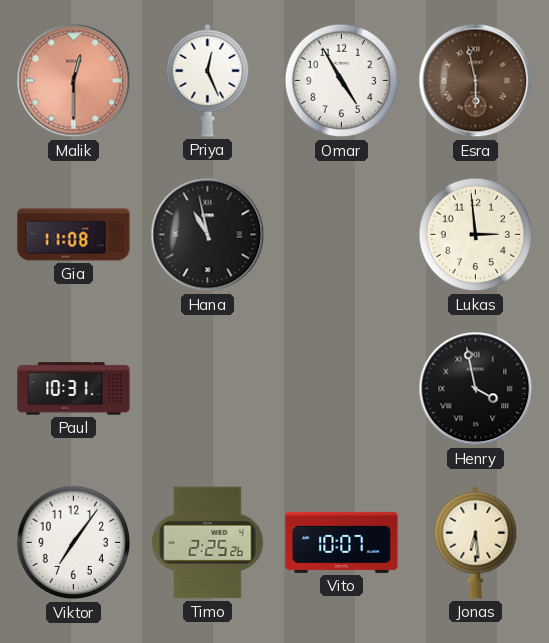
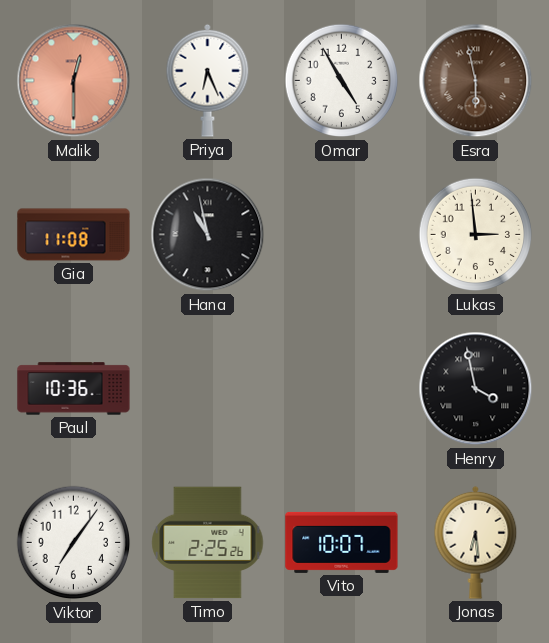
Priya: 12:26 -> 6:26 (208, 80)
Paul: 10:31 -> 10:36 (74, 389)
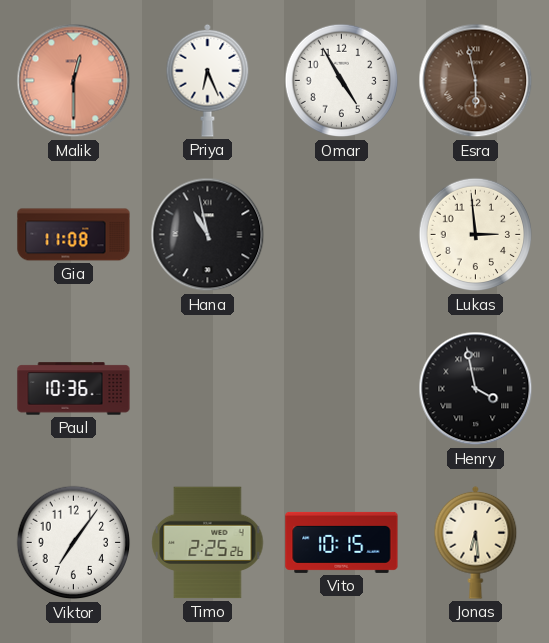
Vito: 10:07 -> 10:15 (342, 542)
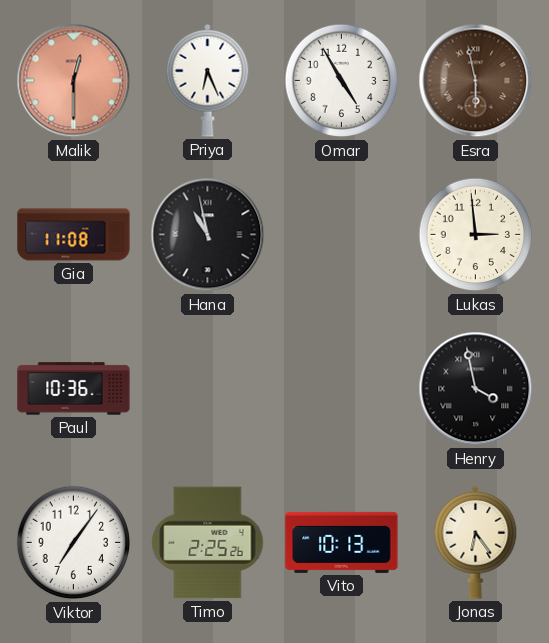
Vito: 10:15 -> 10:13 (342, 542)
Jonas: 6:29 -> 6:24 (476, 542)
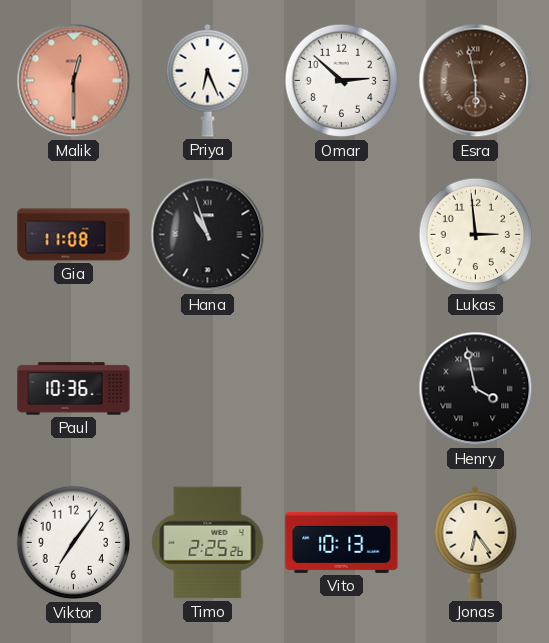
Omar: 4:55 -> 2:52 (342, 81)
Hana: 10:58 -> 10:57 (208, 235)
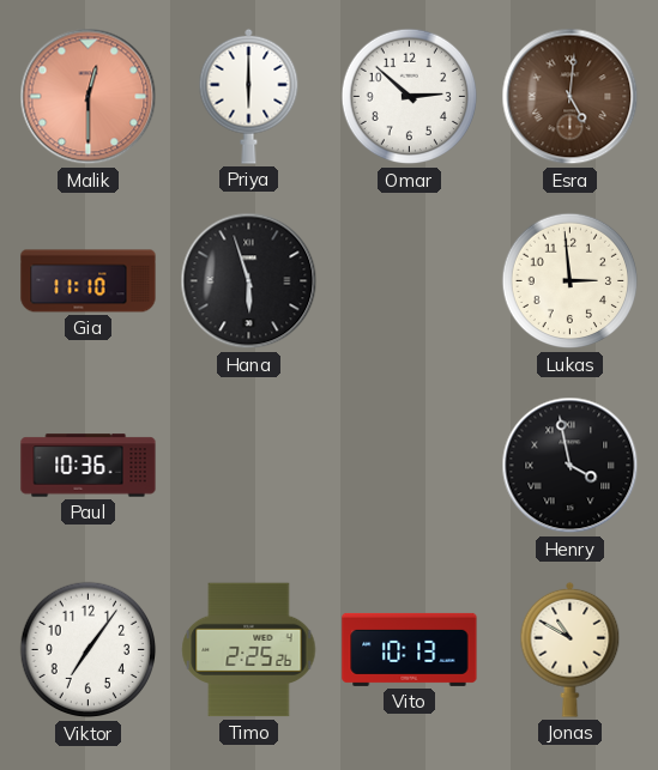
Priya: 6:26 -> 6:00 (249, 96)
Esra: 5:58 -> 5:01 (571, 97)
Gia: 11:08 -> 11:10 (89, 281)
Hana: 10:57 -> 5:57 (249, 281)
Jonas: 6:24 -> 10:50 (571, 649)
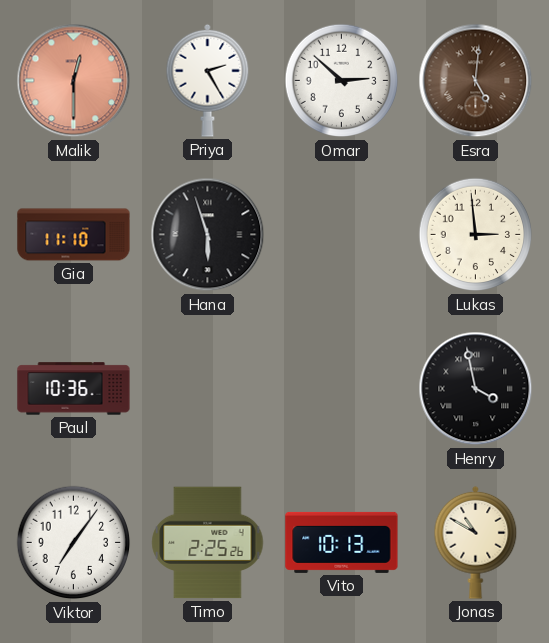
Priya: 6:00 -> 2:25 (208, 80)
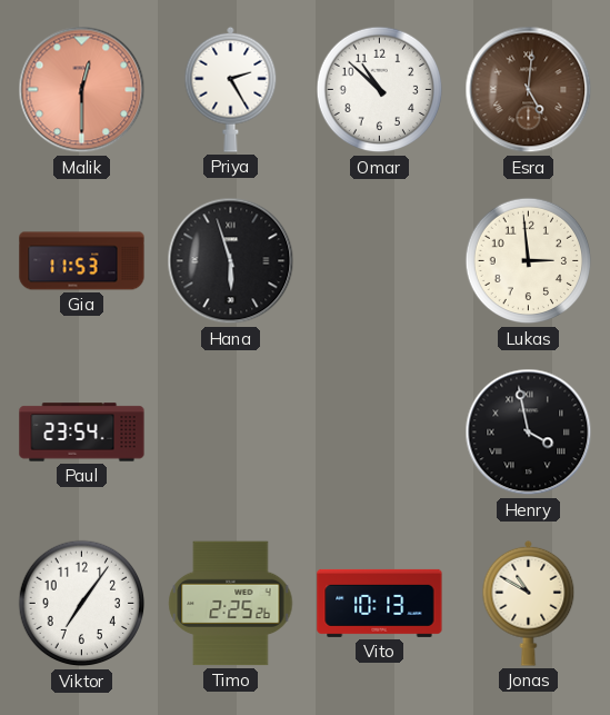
Omar: 2:52 -> 10:52 (380, 90)
Gia: 11:10 -> 11:53 (82, 261)
Paul: 10:36 -> 23:54 (82, 433)
